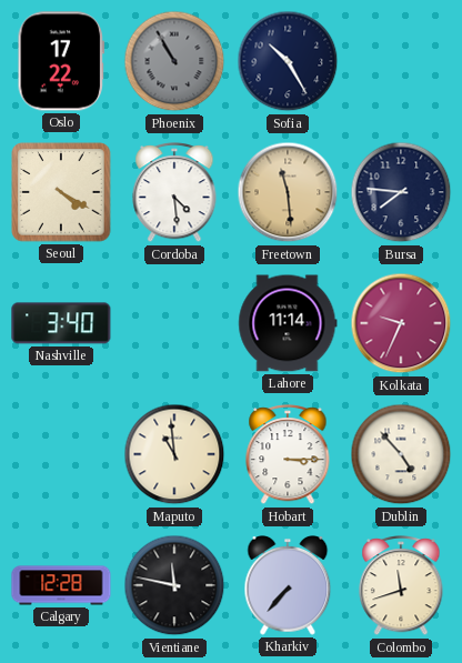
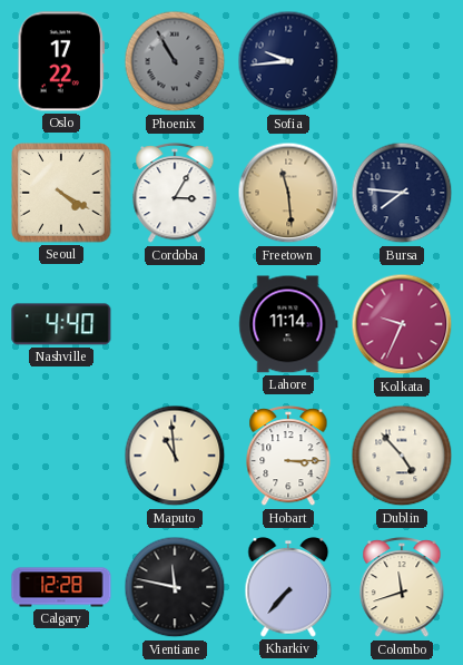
Sofia: 10:25 -> 9:44 (288, 61)
Cordoba: 4:29 -> 3:05 (175, 194)
Nashville: 3:40 -> 4:40 (61, 324)
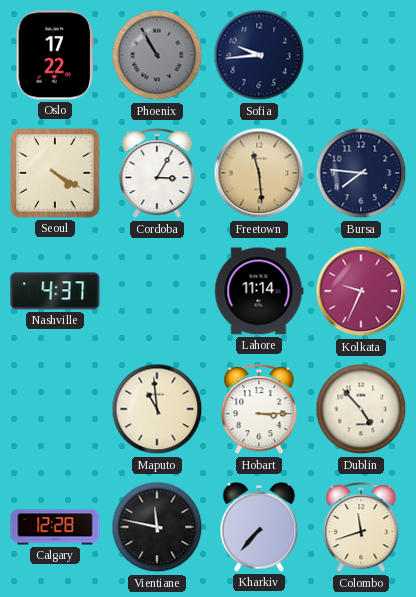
Nashville: 4:40 -> 4:37 (55, 291)
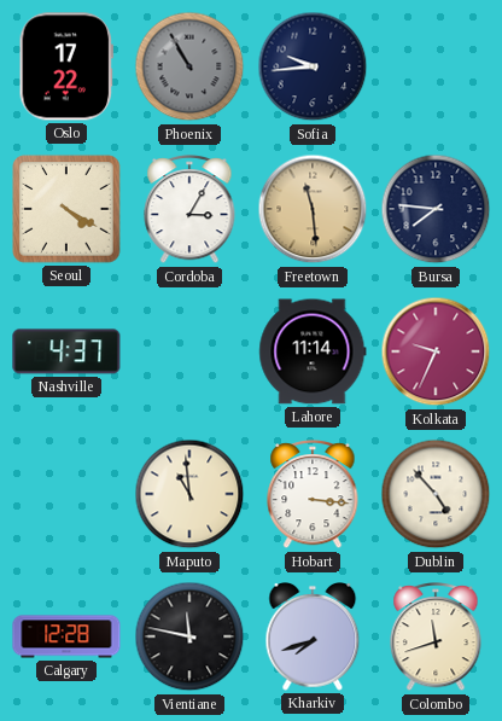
Hobart: 3:15 -> 3:16 (313, 495)
Kharkiv: 7:37 -> 7:42 (313, 638)
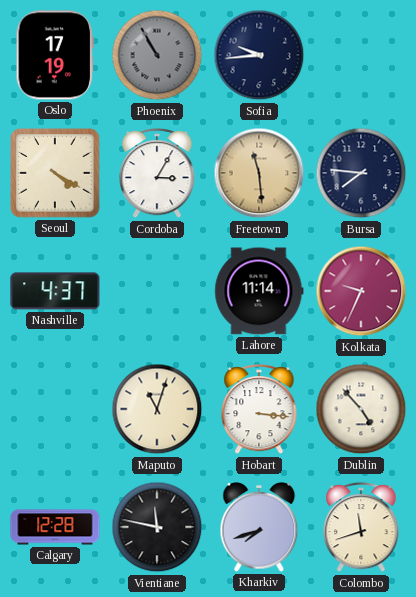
Oslo: 17:22 -> 17:19 (54, 55)
Maputo: 10:59 -> 11:03 (157, 409)
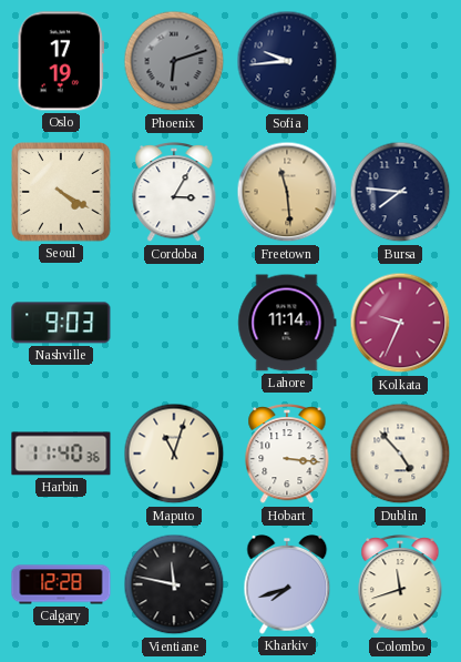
Phoenix: 10:55 -> 6:12 (174, 61)
Nashville: 4:37 -> 9:03 (61, 323)
Harbin: none -> 11:40 (61, 454)
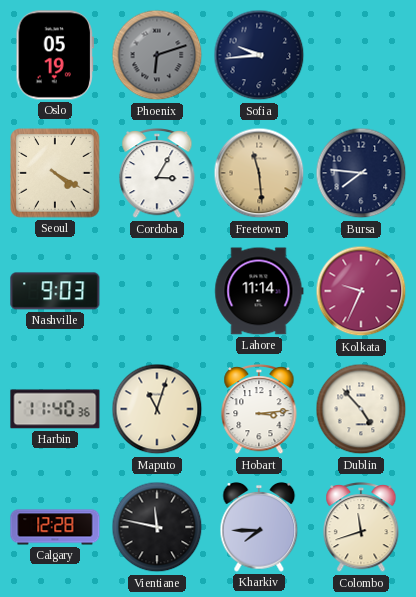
Oslo: 17:19 -> 05:19 (54, 55)
Hobart: 3:16 -> 3:14 (259, 410)
Kharkiv: 7:42 -> 7:45 (259, 528)
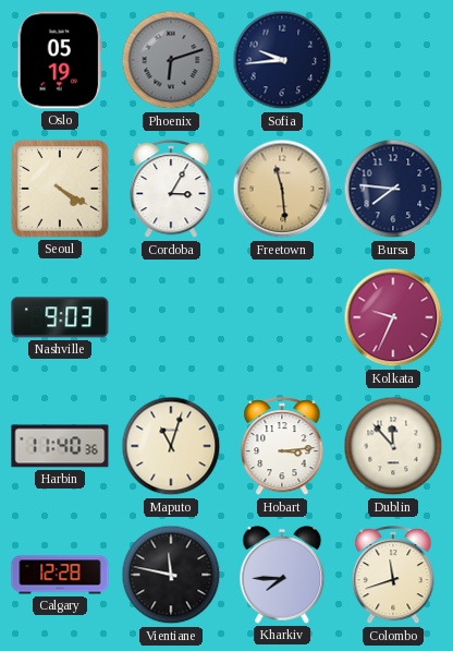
Lahore: 11:14 -> none (259, 291)
Dublin: 4:53 -> 11:53 (393, 446)
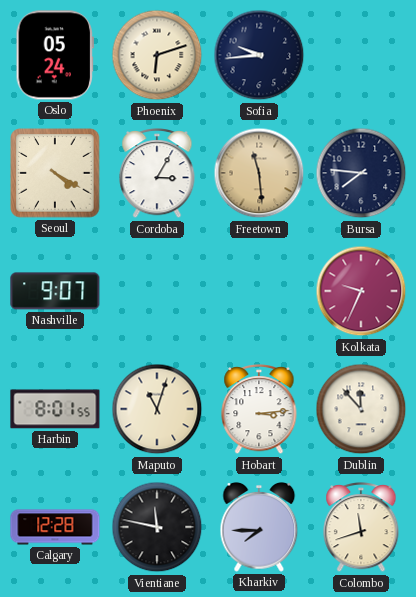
Oslo: 05:19 -> 05:24 (54, 55)
Phoenix dial: grey -> cream (157, 55)
Nashville: 9:03 -> 9:07 (55, 291)
Harbin: 11:40 -> 8:01 (55, 409)
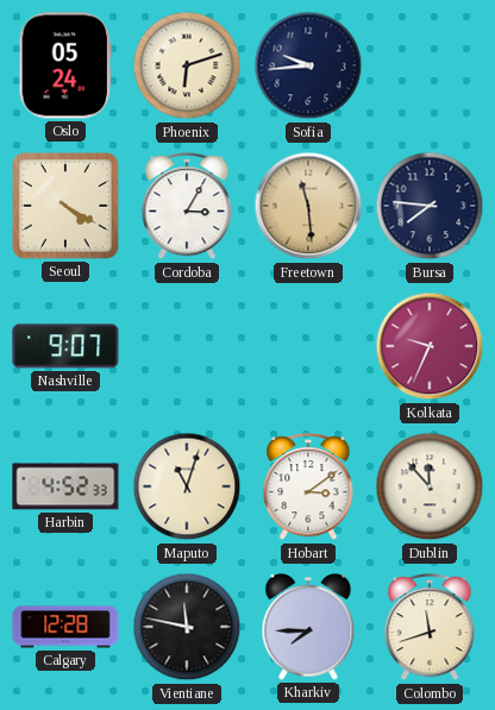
Harbin: 8:01 -> 4:52 (65, 486)
Hobart: 3:14 -> 3:09 (308, 488)
